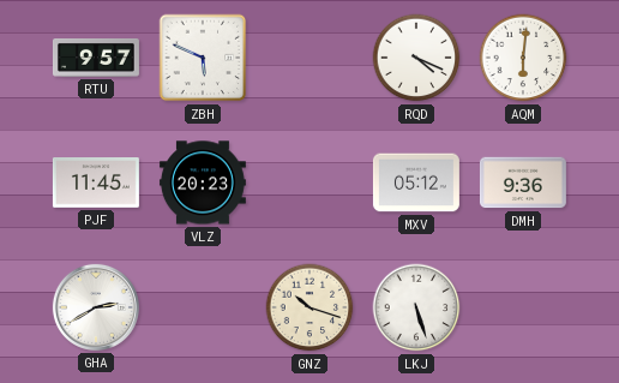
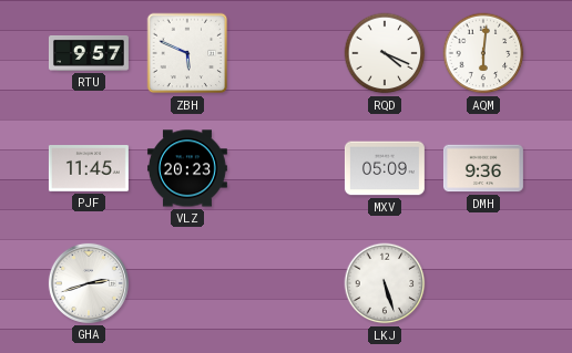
MXV: 05:12 -> 05:09 (385, 168)
GHA: 2:40 -> 2:42 (89, 283)
GNZ: 10:18 -> none (309, 307)
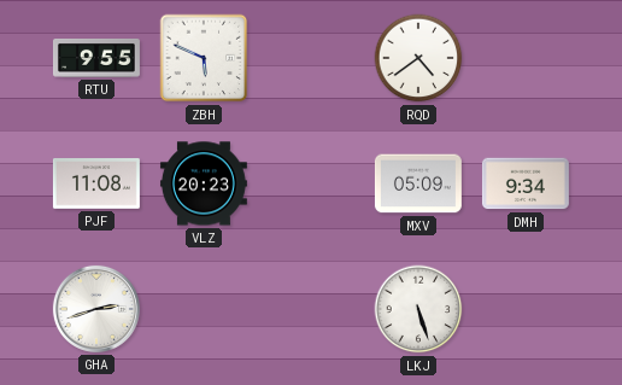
RTU: 9:57 -> 9:55 (96, 59)
RQD: 4:19 -> 4:39 (418, 58)
AQM: 6:01 -> none (483, 53)
PJF: 11:45 -> 11:08 (96, 183)
DMH: 9:36 -> 9:34 (526, 183)
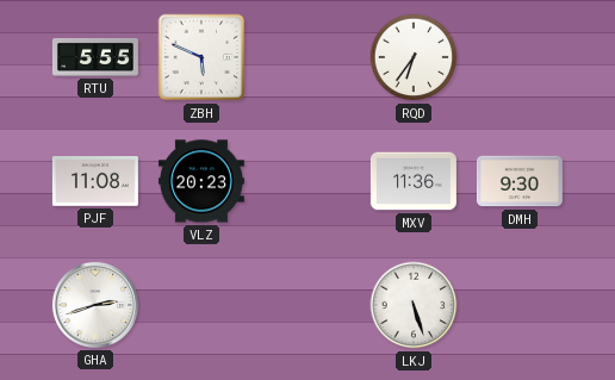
RTU: 9:55 -> 5:55 (95, 58)
RQD: 4:39 -> 6:36 (414, 57)
MXV: 05:09 -> 11:36 (414, 181)
DMH: 9:34 -> 9:30 (520, 181)
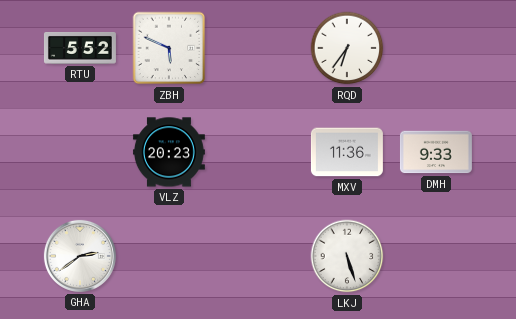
RTU: 5:55 -> 5:52 (80, 49)
PJF: 11:08 -> none (95, 181)
DMH: 9:30 -> 9:33 (436, 152)
GHA: 2:42 -> 2:39 (80, 256)
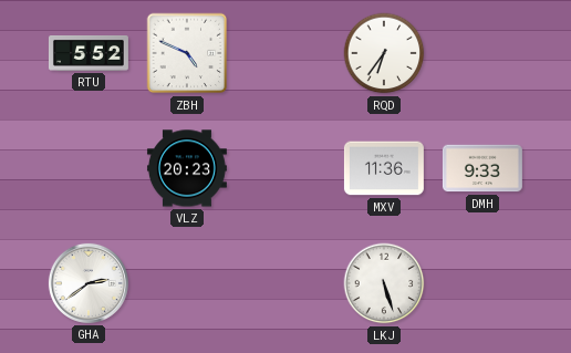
ZBH: 5:49 -> 4:49 (187, 53)
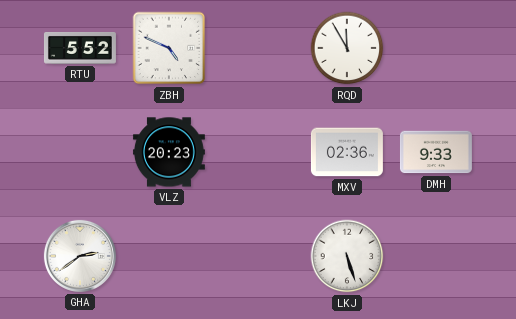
RQD: 6:36 -> 11:55 (347, 48)
MXV: 11:36 -> 02:36 (347, 152)
